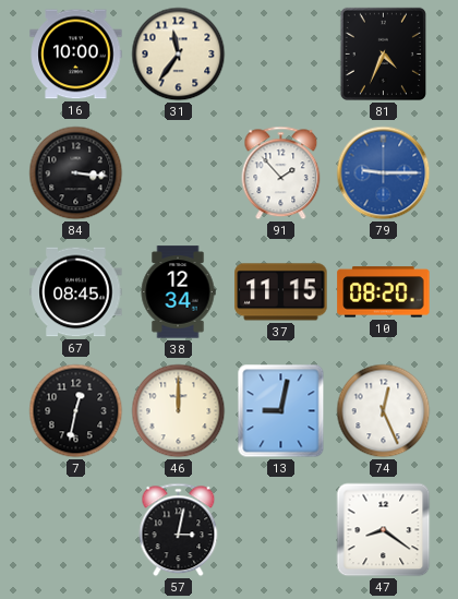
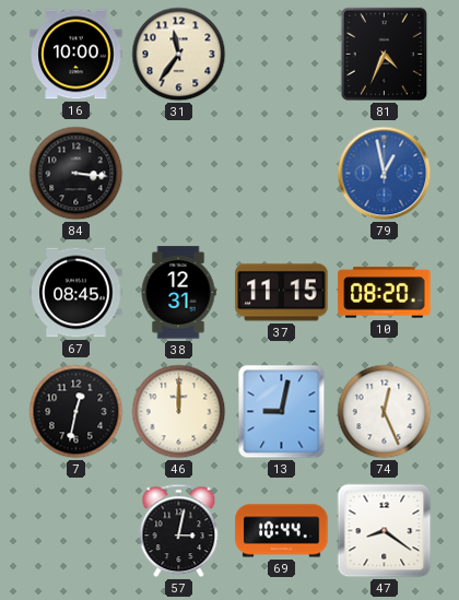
91: 1:53 -> none (281, 173)
79: 9:15 -> 12:58 (385, 174)
38: 12:34 -> 12:31 (178, 293)
69: none -> 10:44 (282, 531)
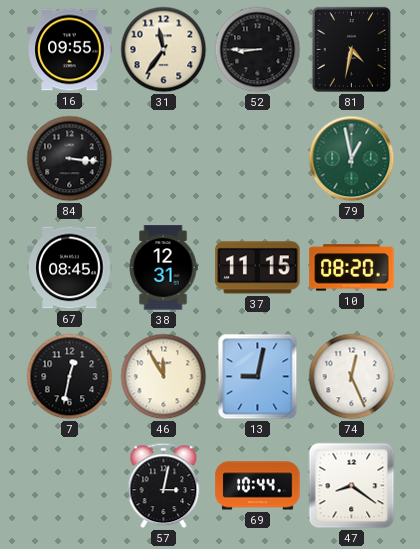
16: 10:00 -> 09:55 (70, 50)
52: none -> 8:45 (258, 50)
81: 4:34 -> 4:32 (351, 49)
79 dial: blue -> green (352, 159)
46: 12:00 -> 11:55 (164, 377)
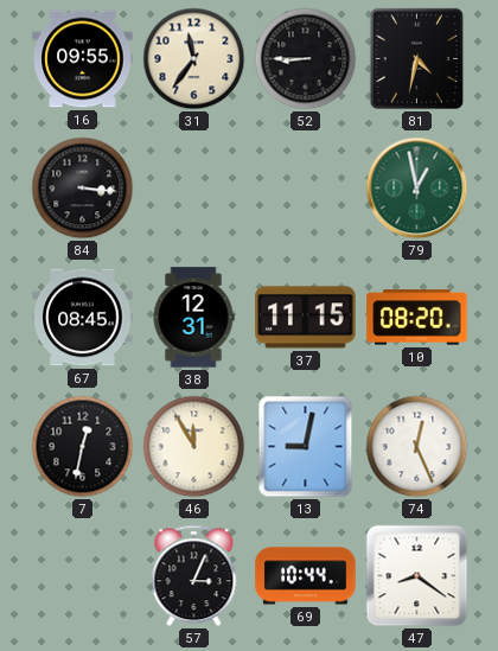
57: 3:02 -> 3:04 (194, 576)
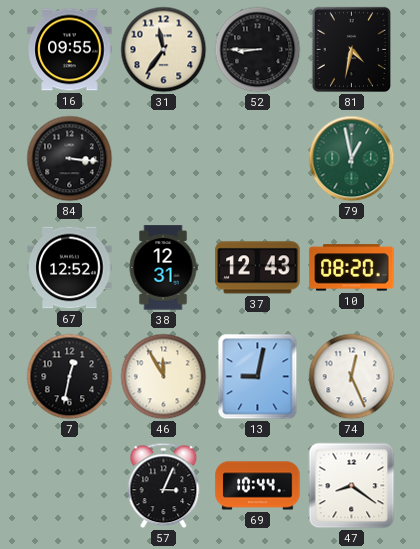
67: 08:45 -> 12:52 (70, 268)
37: 11:15 -> 12:43 (258, 268)
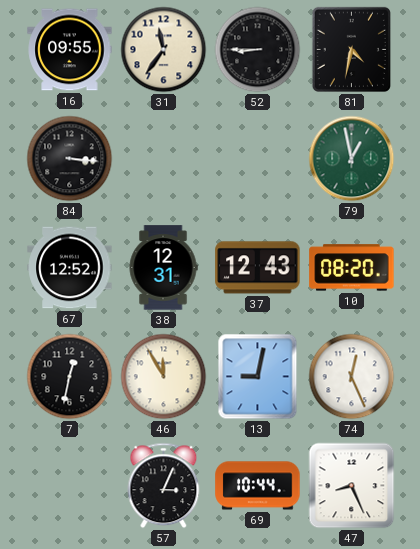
47: 8:21 -> 8:26 (352, 486)
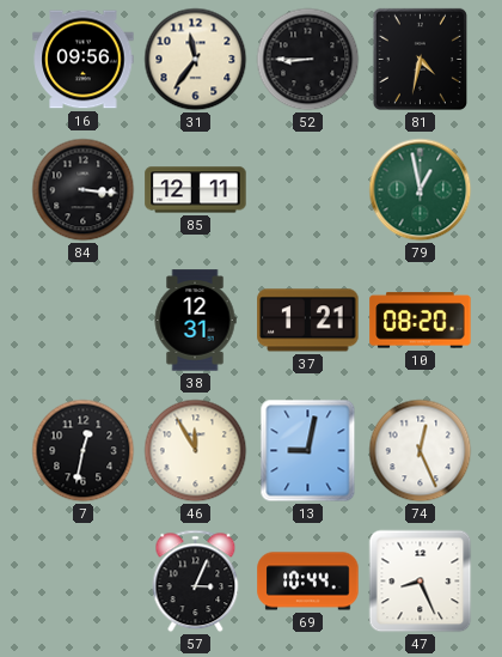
16: 09:55 -> 09:56 (84, 60)
85: none -> 12:11 (196, 190)
67: 12:52 -> none (70, 268)
37: 12:43 -> 1:21 (308, 321)
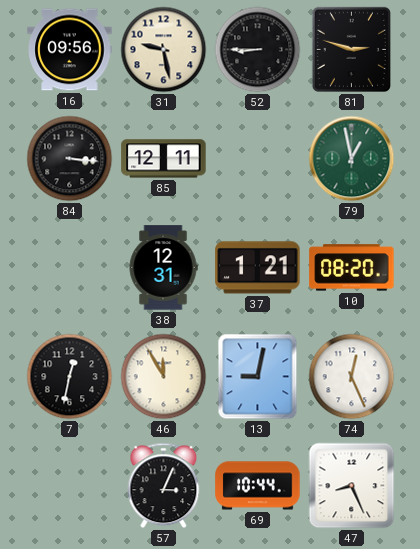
31: 11:36 -> 9:28 (164, 50)
81: 4:32 -> 2:48 (351, 49)
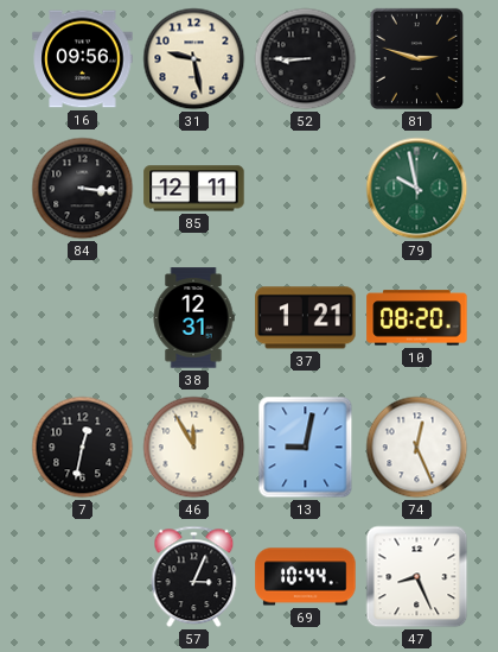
79: 12:58 -> 9:58 (417, 189)
